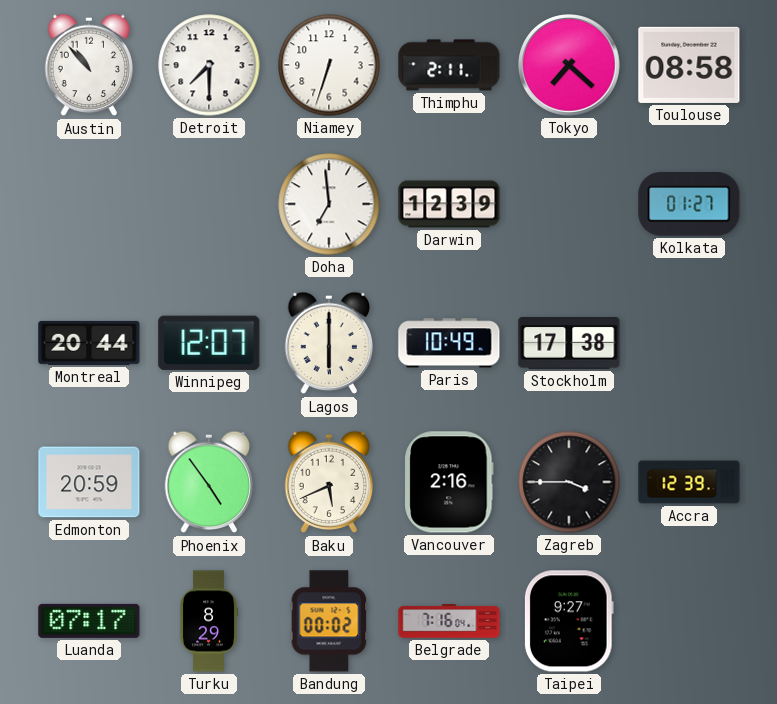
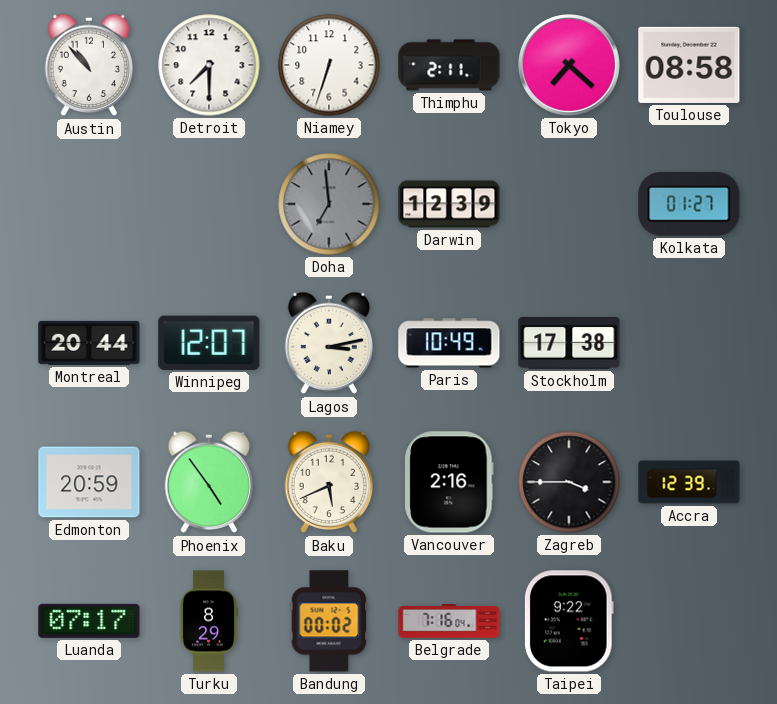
Doha dial: white -> grey (329, 204)
Lagos: 6:00 -> 3:13 (329, 343)
Taipei: 9:27 -> 9:22 (569, 621)
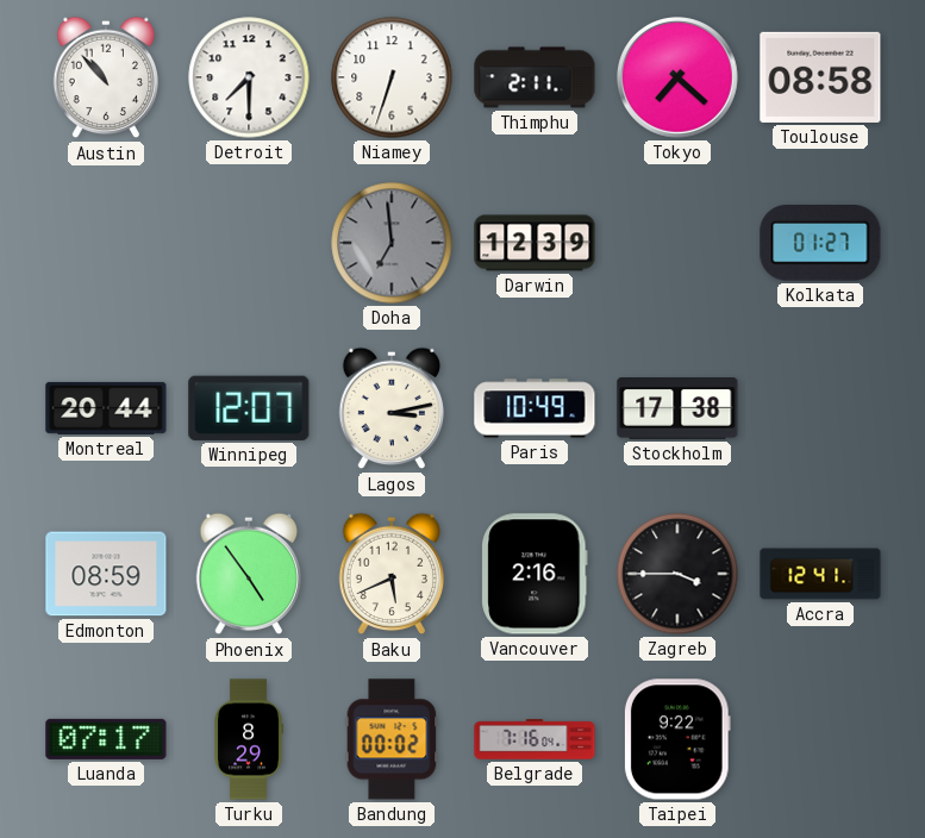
Edmonton: 20:59 -> 08:59 (106, 574)
Accra: 12:39 -> 12:41 (820, 574)
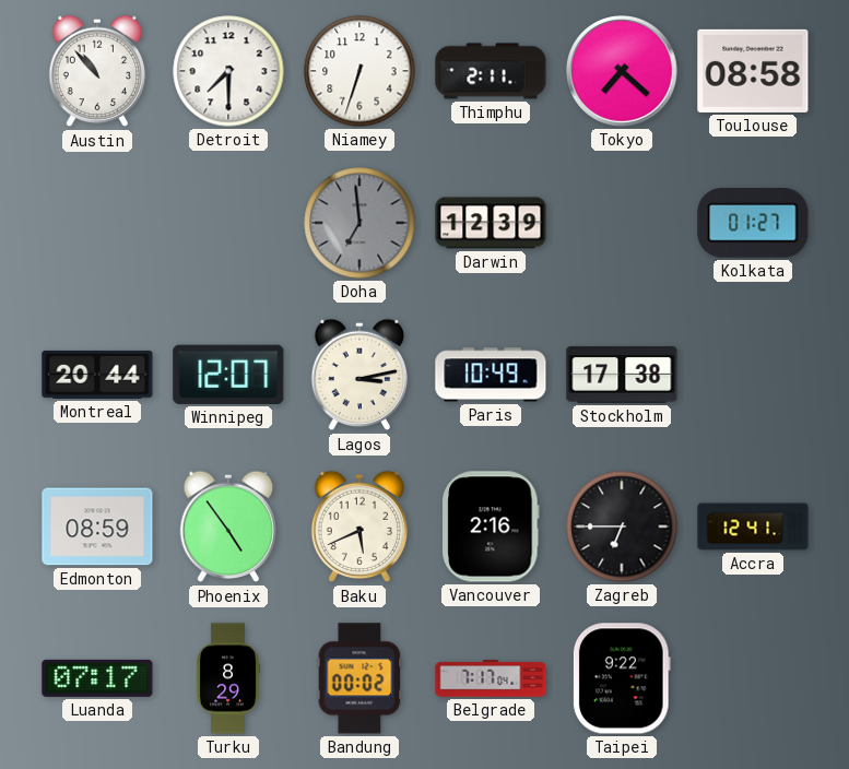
Zagreb: 3:45 -> 6:45 (622, 527)
Belgrade: 7:16 -> 7:17 (491, 678)
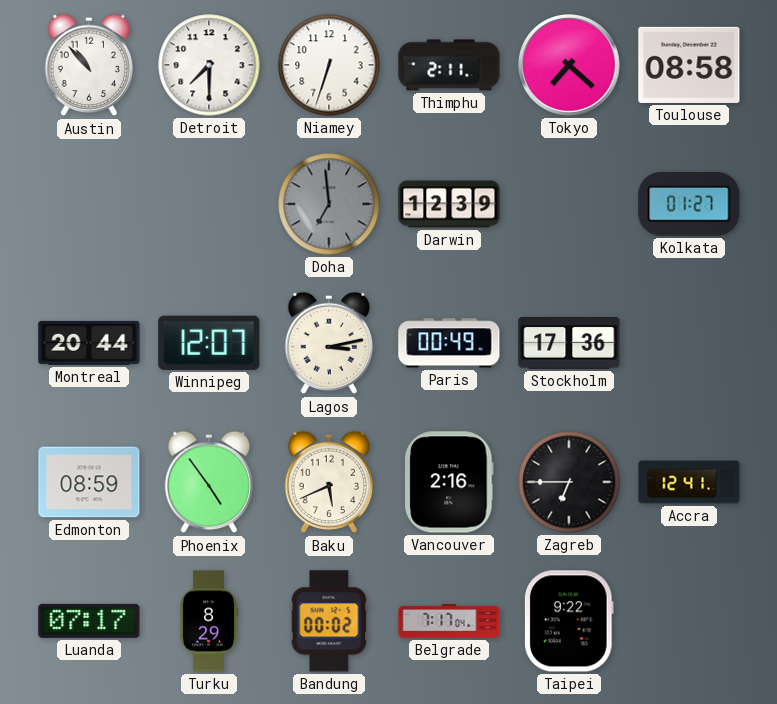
Paris: 10:49 -> 00:49 (449, 343)
Stockholm: 17:38 -> 17:36 (569, 344)
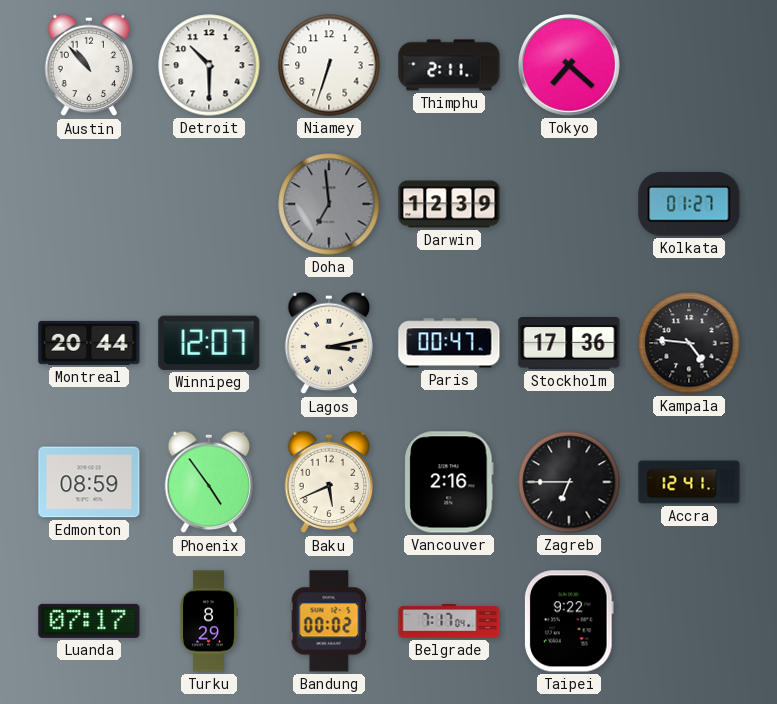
Detroit: 7:30 -> 10:30 (209, 65)
Toulouse: 08:58 -> none (689, 65)
Paris: 00:49 -> 00:47 (449, 343)
Kampala: none -> 4:46 (689, 343)
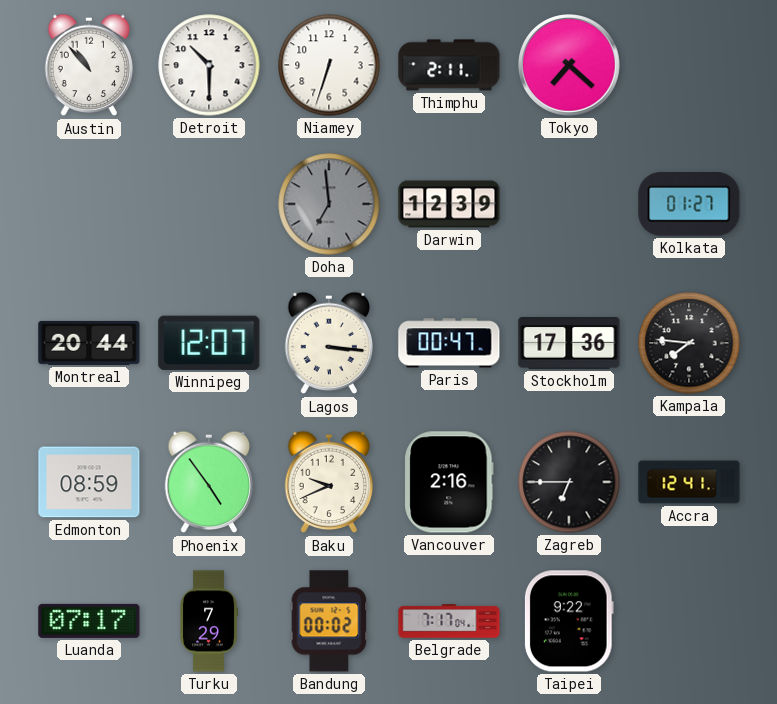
Lagos: 3:13 -> 3:16 (329, 343)
Kampala: 4:46 -> 7:46 (689, 343)
Baku: 5:41 -> 9:41 (329, 482)
Turku: 8:29 -> 7:29 (209, 621)
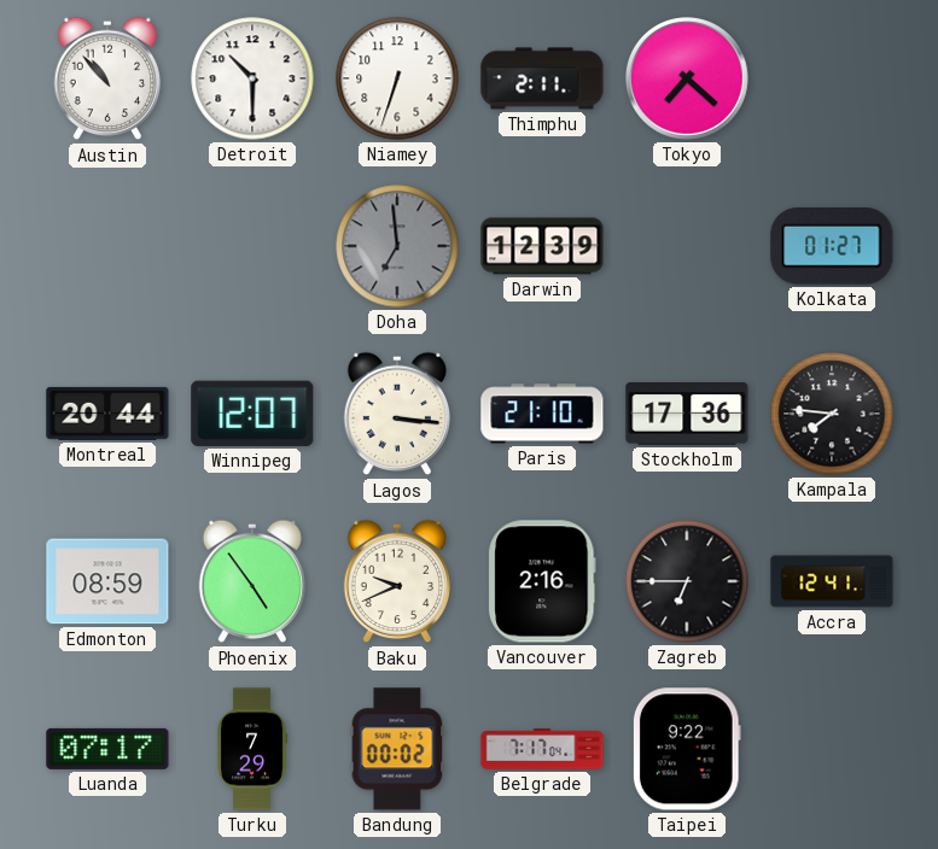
Paris: 00:47 -> 21:10 (542, 414)
